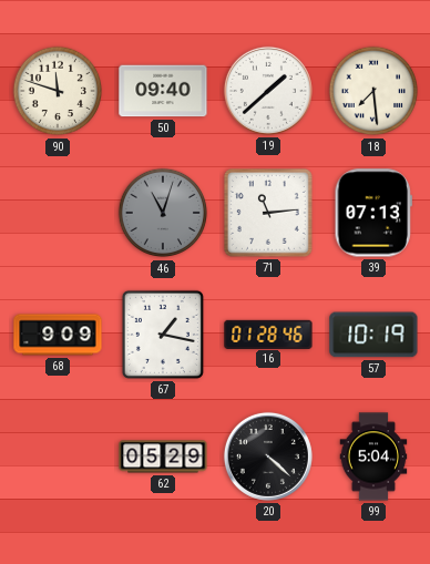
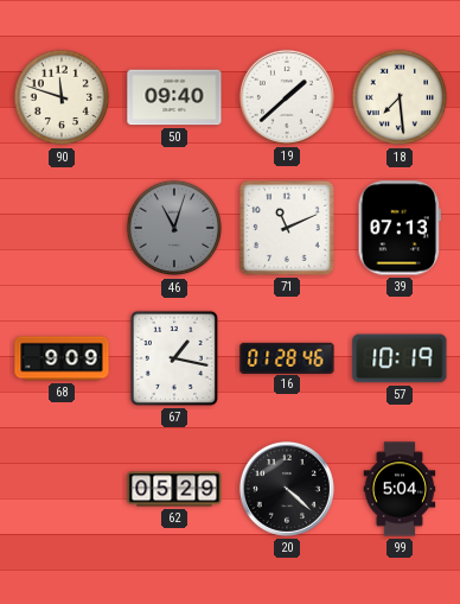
71: 11:14 -> 11:11 (288, 229)
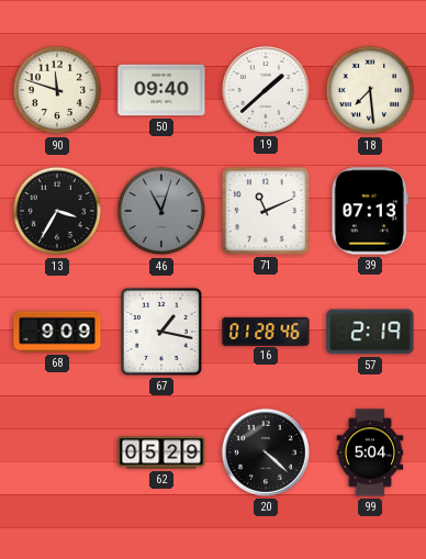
13: none -> 3:35 (57, 211)
57: 10:19 -> 2:19 (370, 332)
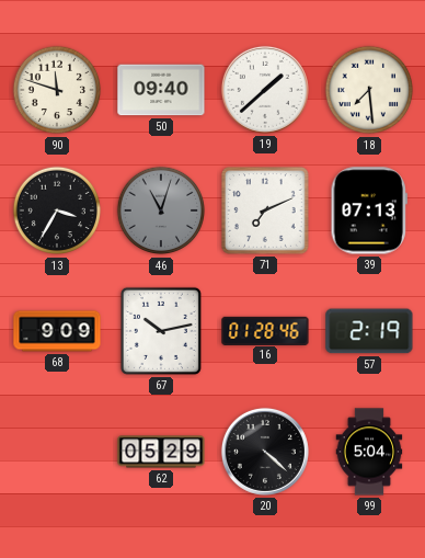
71: 11:11 -> 7:11 (266, 212)
67: 1:17 -> 10:13 (161, 331)
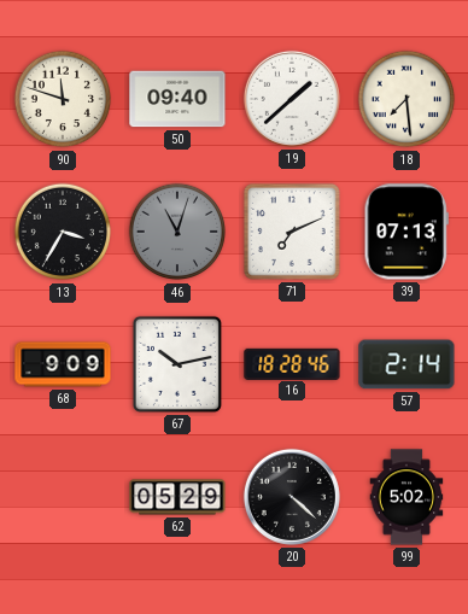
16: 01:28 -> 18:28 (292, 363)
57: 2:19 -> 2:14 (406, 364)
99: 5:04 -> 5:02 (406, 497)
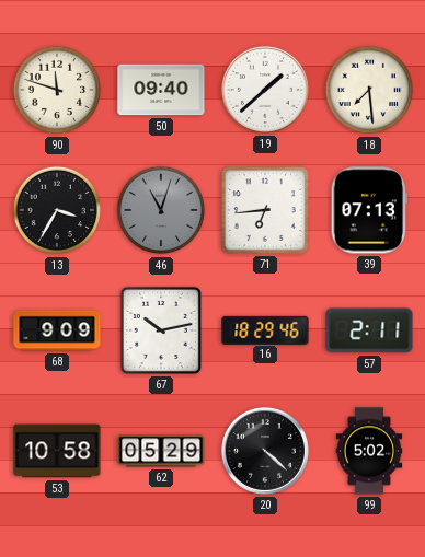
71: 7:11 -> 6:44 (266, 211)
16: 18:28 -> 18:29 (265, 329)
57: 2:14 -> 2:11 (369, 330)
53: none -> 10:58 (57, 451)
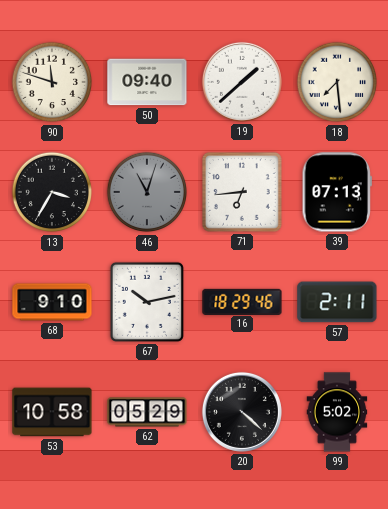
68: 9:09 -> 9:10 (52, 302)
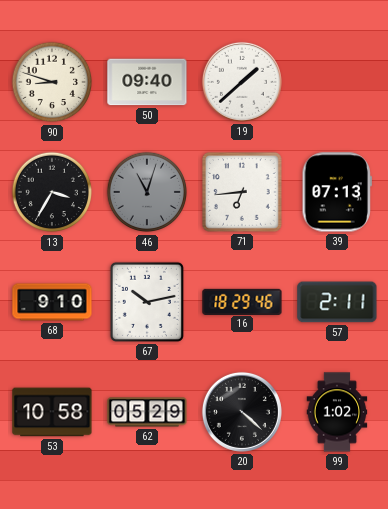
90: 11:48 -> 8:48 (52, 82)
18: 7:29 -> none (337, 82)
99: 5:02 -> 1:02 (337, 412)
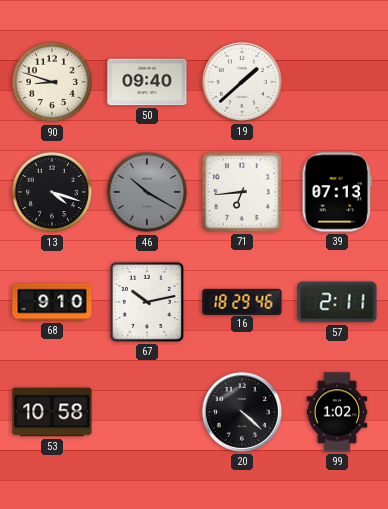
13: 3:35 -> 4:18 (52, 192)
46: 11:03 -> 10:20 (147, 192)
62: 05:29 -> none (147, 412)
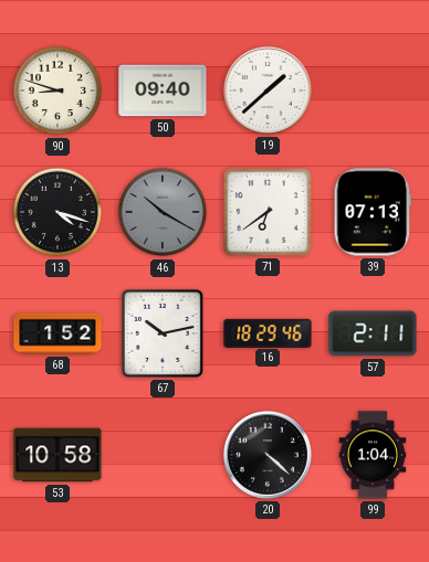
71: 6:44 -> 6:39 (269, 213)
68: 9:10 -> 1:52 (57, 333)
99: 1:02 -> 1:04 (373, 455)
